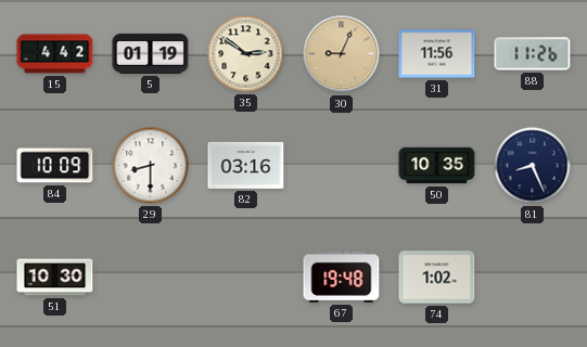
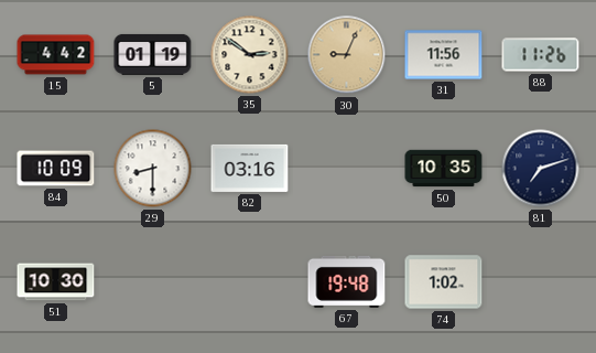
81: 8:26 -> 7:12 (541, 169)
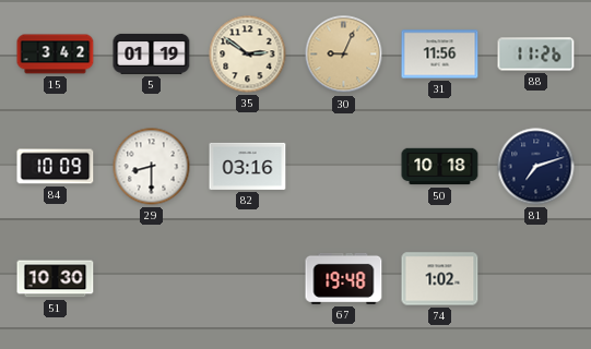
15: 4:42 -> 3:42 (56, 55)
50: 10:35 -> 10:18 (440, 167)
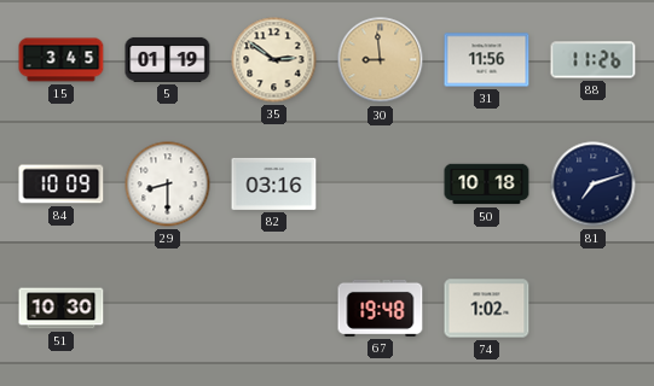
15: 3:42 -> 3:45 (62, 60)
30: 9:04 -> 8:59 (381, 60)
